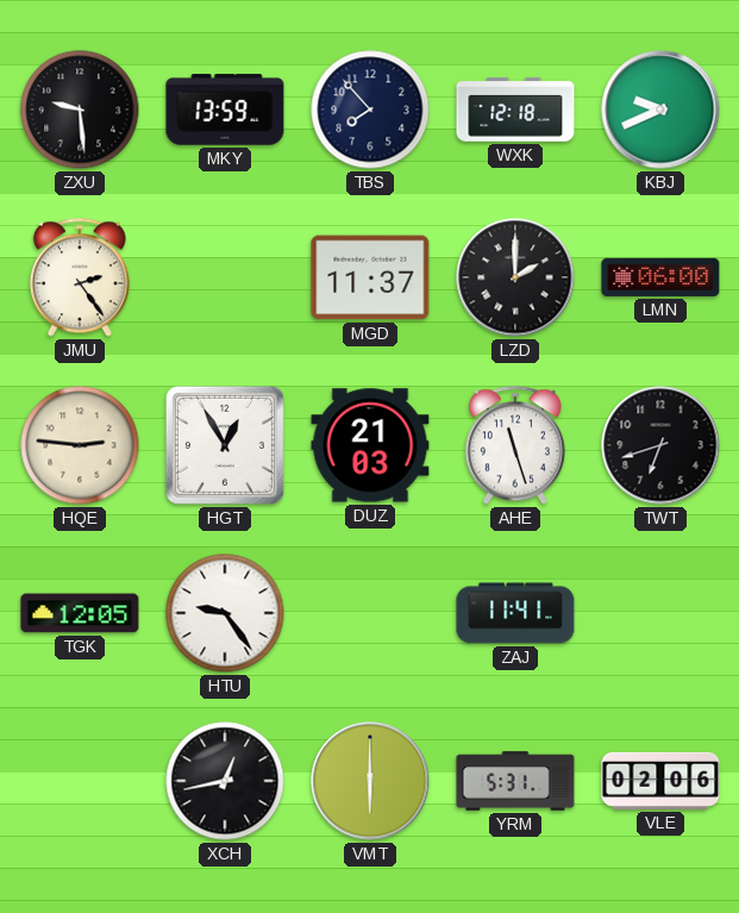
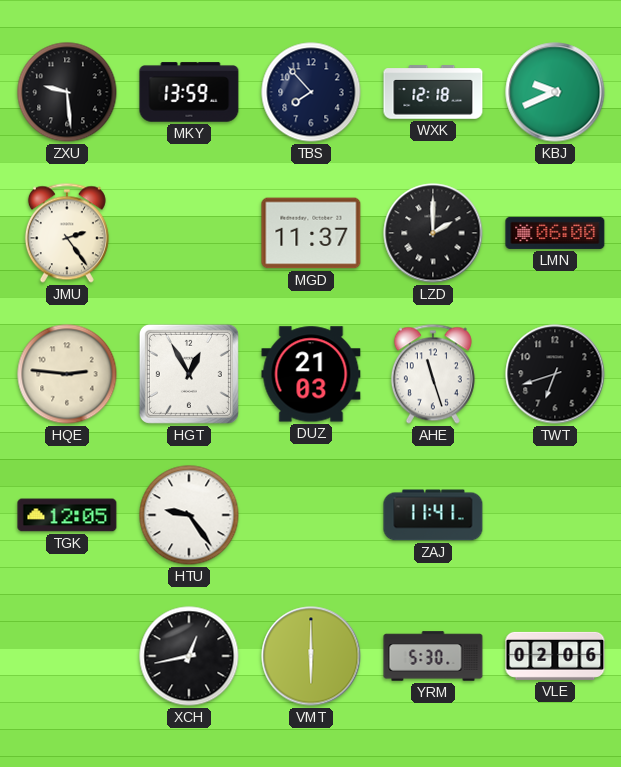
YRM: 5:31 -> 5:30 (433, 656)
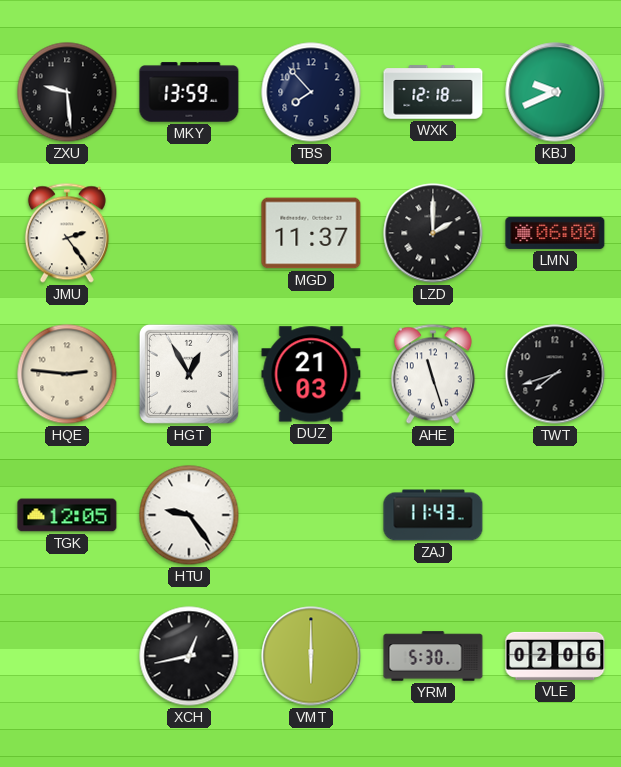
TWT: 6:42 -> 7:42 (555, 374)
ZAJ: 11:41 -> 11:43 (433, 515)
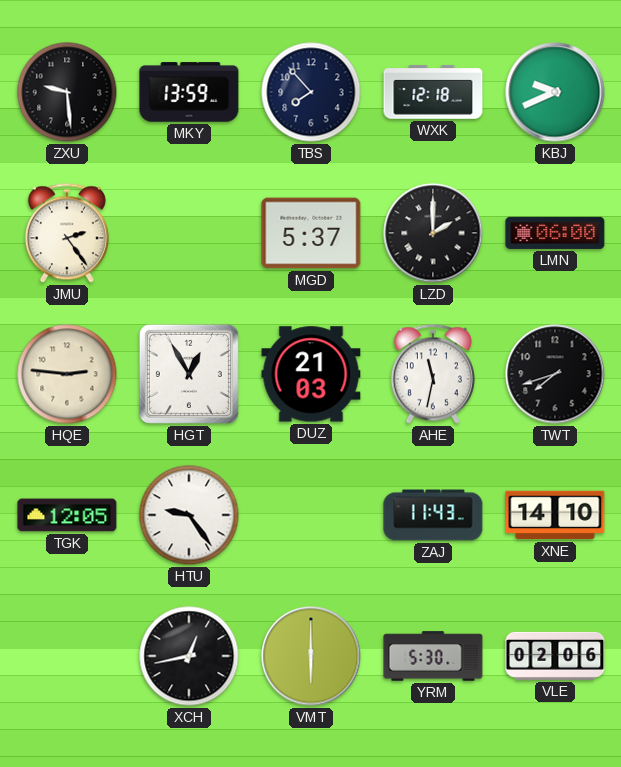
MGD: 11:37 -> 5:37 (311, 233)
AHE: 11:27 -> 11:32 (433, 374)
XNE: none -> 14:10 (555, 515)
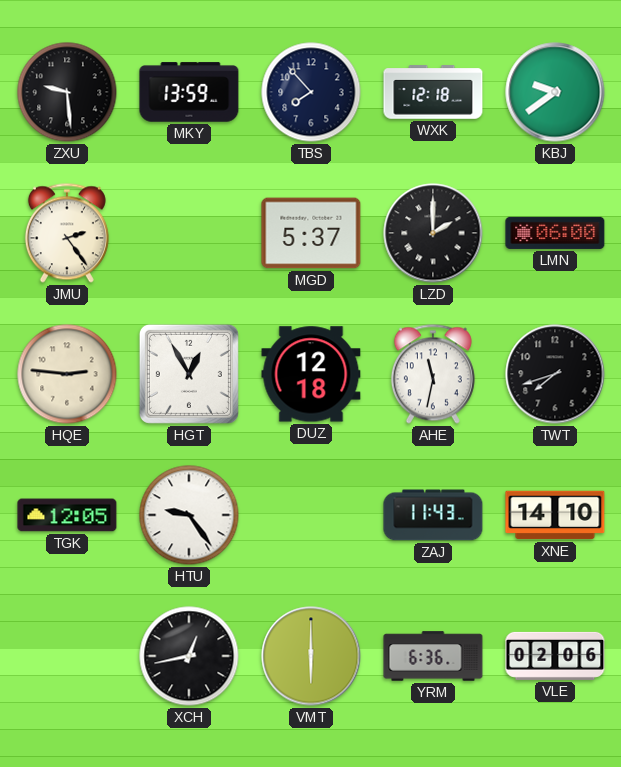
KBJ: 9:41 -> 9:39 (555, 92)
DUZ: 21:03 -> 12:18 (311, 374)
YRM: 5:30 -> 6:36 (433, 656)
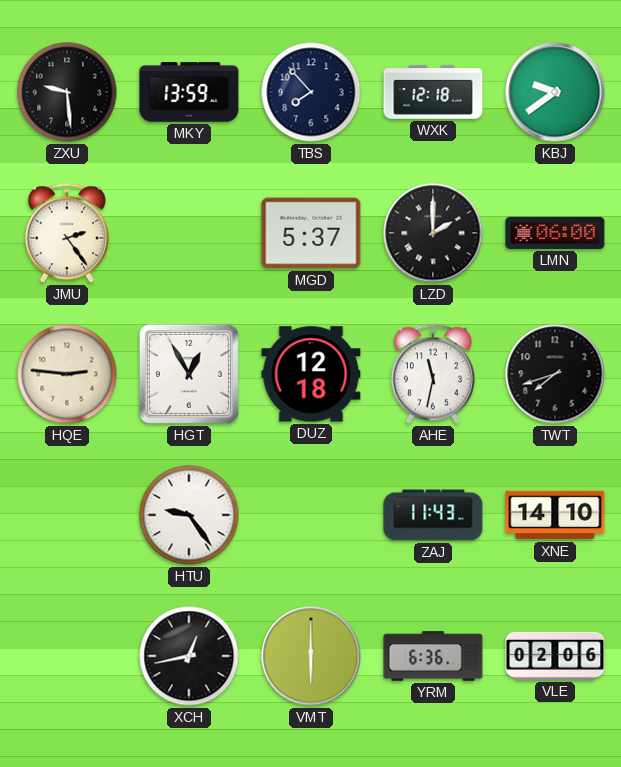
TGK: 12:05 -> none (67, 515)
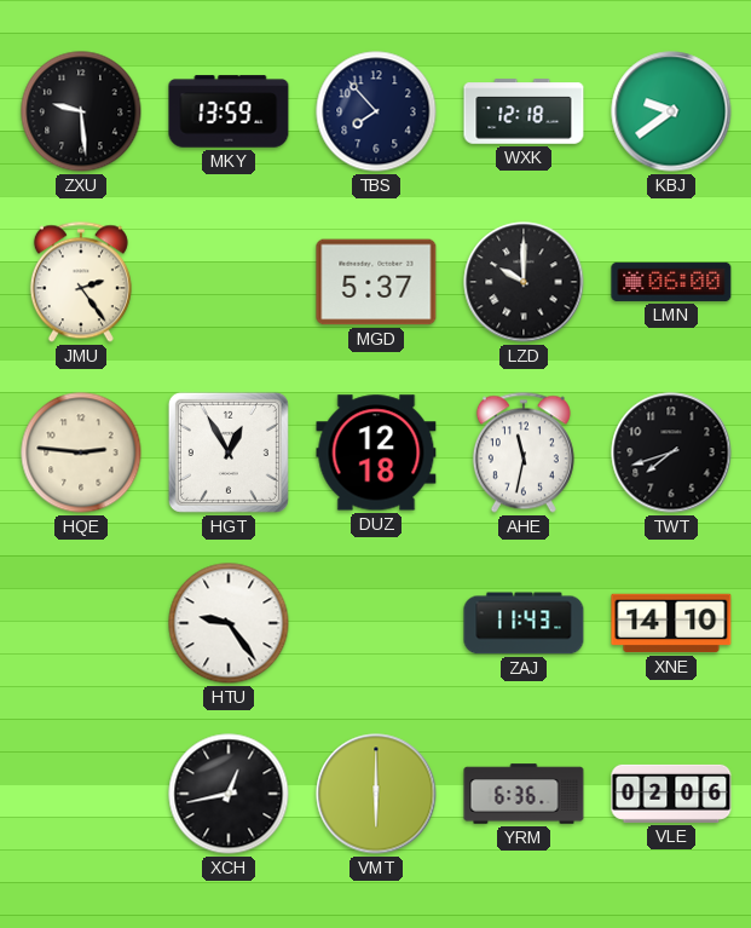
LZD: 2:00 -> 10:00 (524, 282)
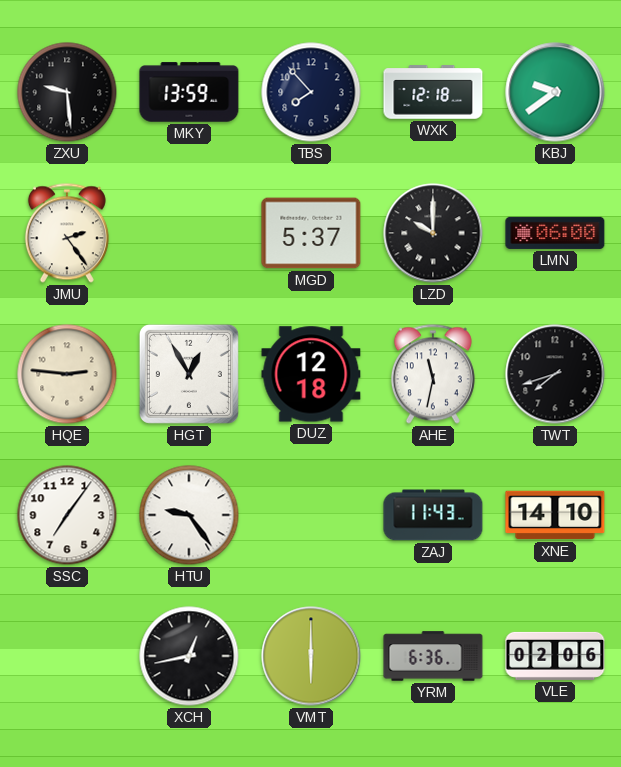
SSC: none -> 7:06 (67, 515)
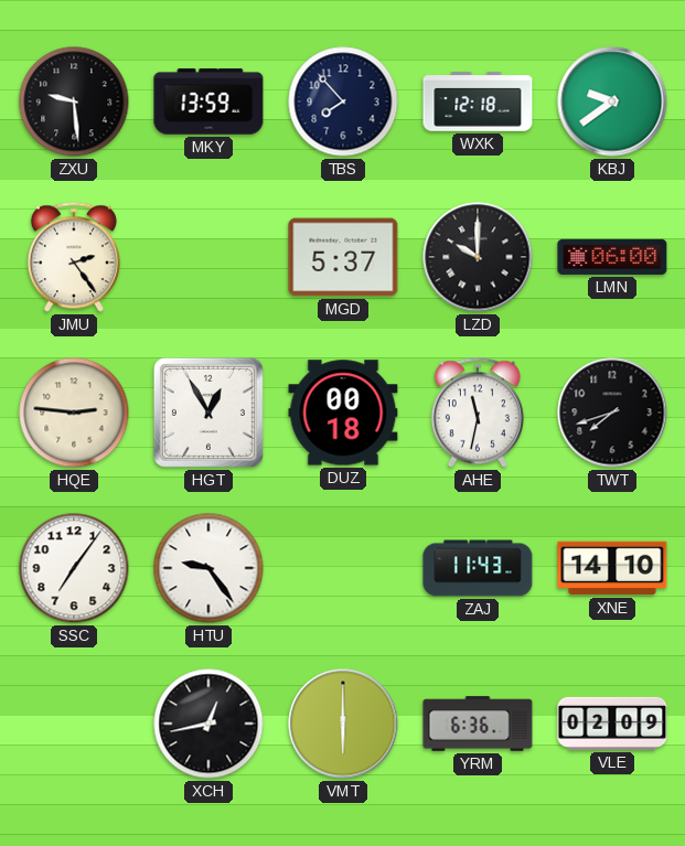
DUZ: 12:18 -> 00:18 (343, 413)
VLE: 02:06 -> 02:09 (612, 724)
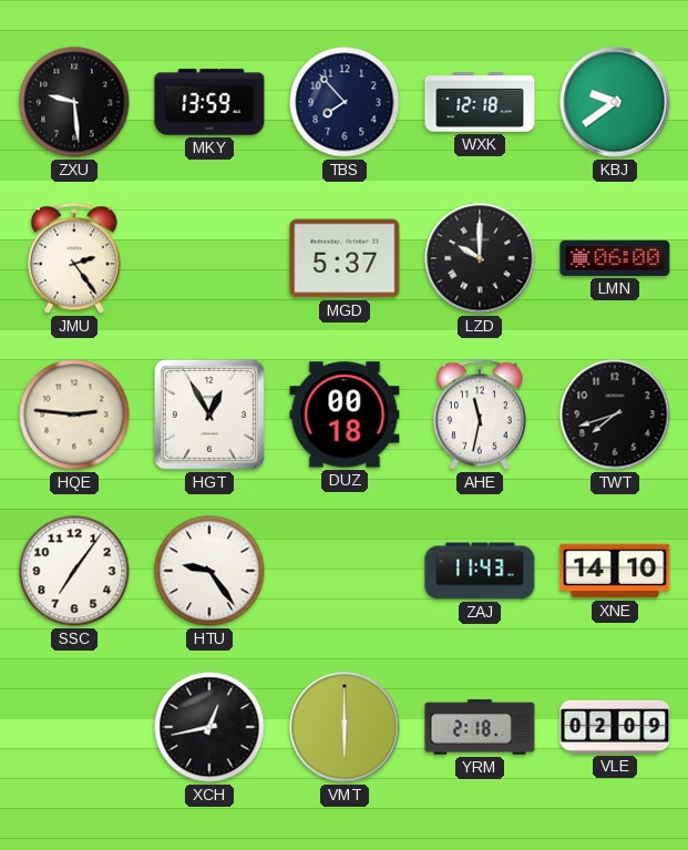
YRM: 6:36 -> 2:18 (480, 727)
